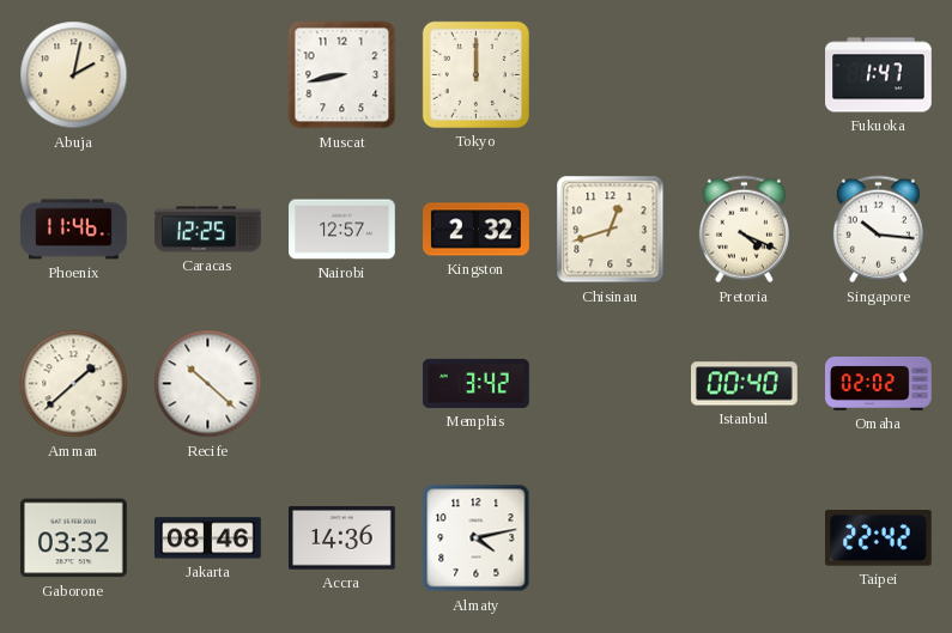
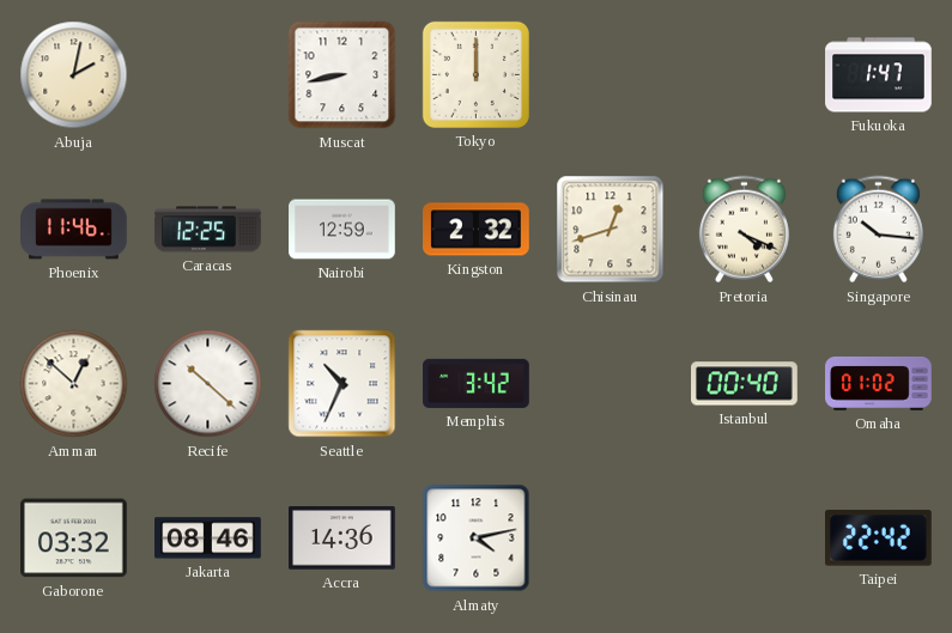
Nairobi: 12:57 -> 12:59 (342, 230)
Amman: 1:38 -> 12:52 (74, 384)
Seattle: none -> 10:34 (342, 384)
Omaha: 02:02 -> 01:02 (879, 383)
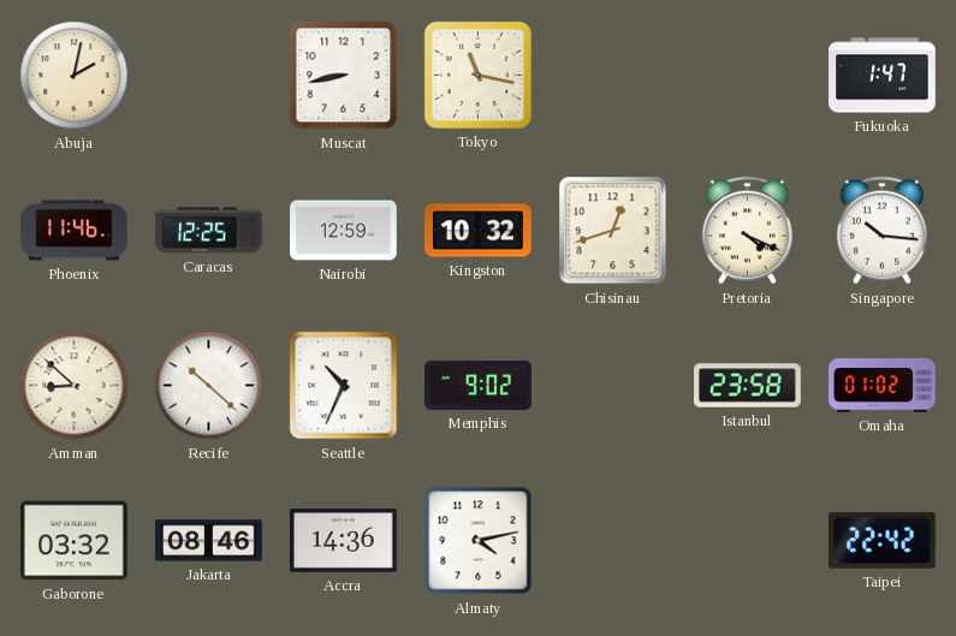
Tokyo: 12:00 -> 11:17 (477, 75)
Kingston: 2:32 -> 10:32 (479, 231)
Amman: 12:52 -> 8:52 (75, 386)
Memphis: 3:42 -> 9:02 (479, 385)
Istanbul: 00:40 -> 23:58 (748, 386)
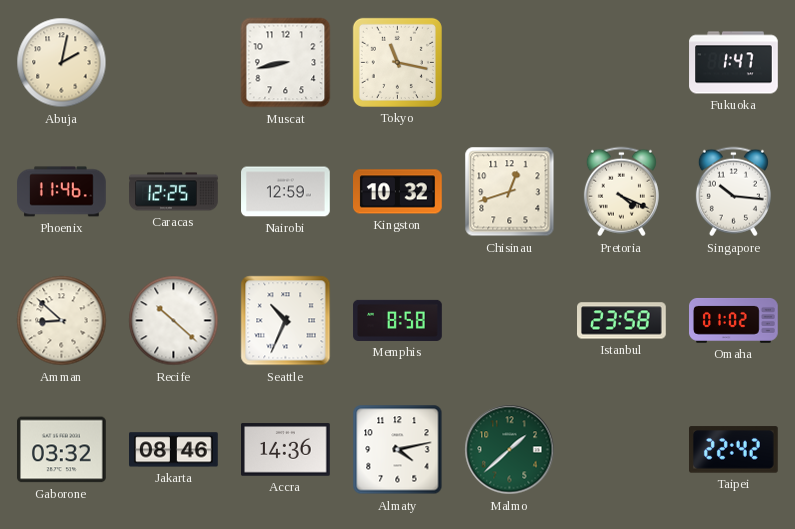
Memphis: 9:02 -> 8:58 (398, 320)
Malmo: none -> 1:38 (510, 450)
